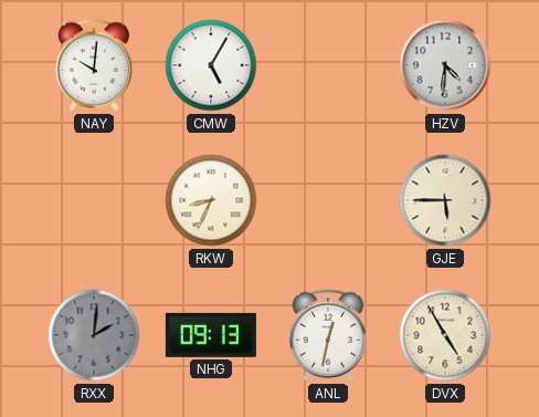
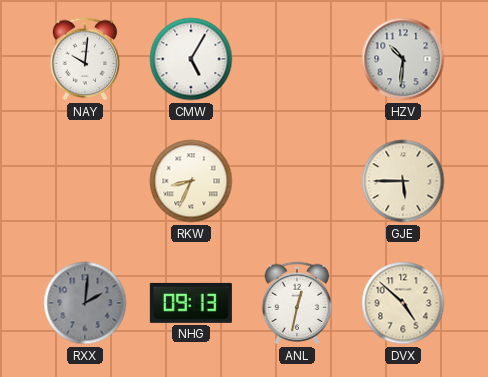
HZV: 4:31 -> 10:31 (403, 59)
DVX: 4:55 -> 4:52 (403, 303)
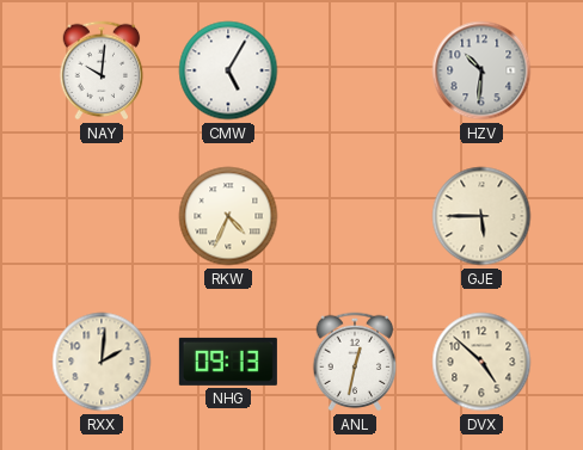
RKW: 8:34 -> 4:34 (228, 216)
RXX dial: grey -> cream (102, 362)
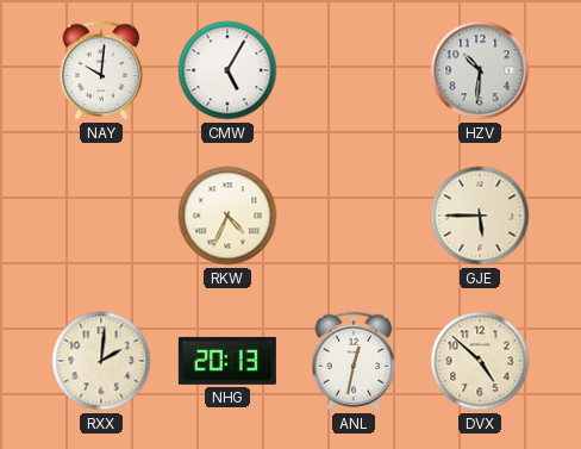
NHG: 09:13 -> 20:13 (227, 361)
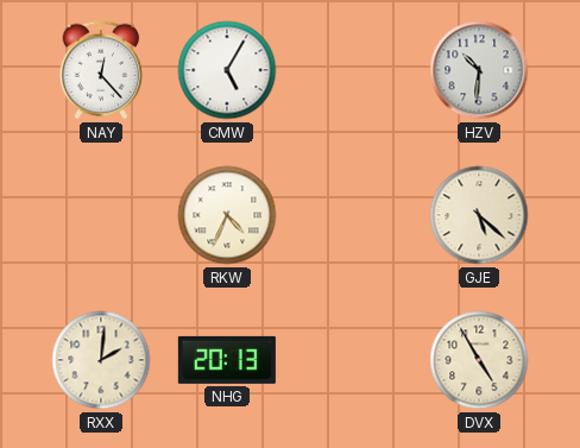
NAY: 10:01 -> 12:23 (101, 70)
GJE: 5:45 -> 5:22 (479, 215)
ANL: 12:32 -> none (354, 361)
DVX: 4:52 -> 4:55 (479, 360)
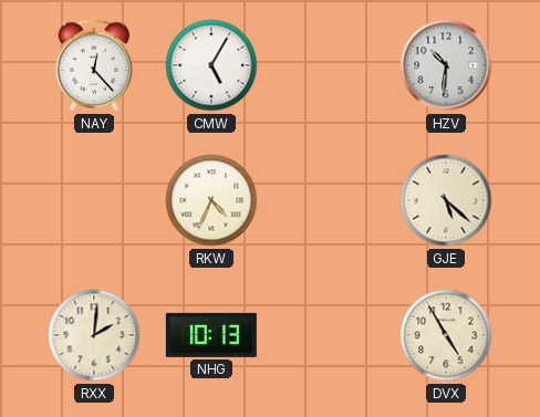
NHG: 20:13 -> 10:13 (211, 335)
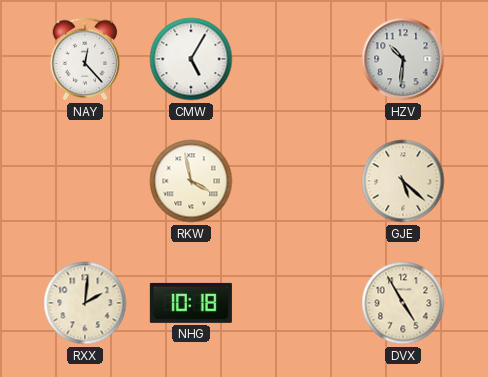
RKW: 4:34 -> 3:58 (191, 181)
NHG: 10:13 -> 10:18 (191, 303)
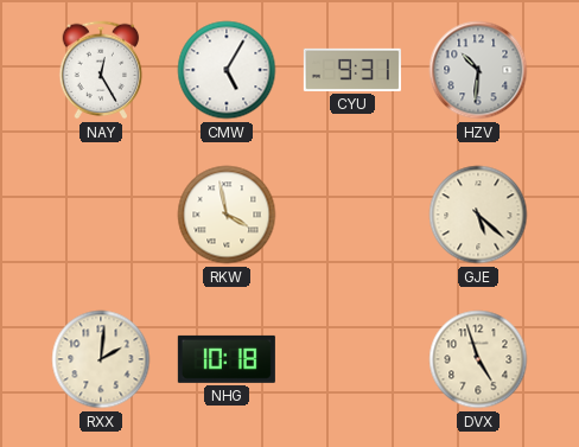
NAY: 12:23 -> 12:25 (101, 70)
CYU: none -> 9:31 (352, 70)
DVX: 4:55 -> 4:57 (478, 359)
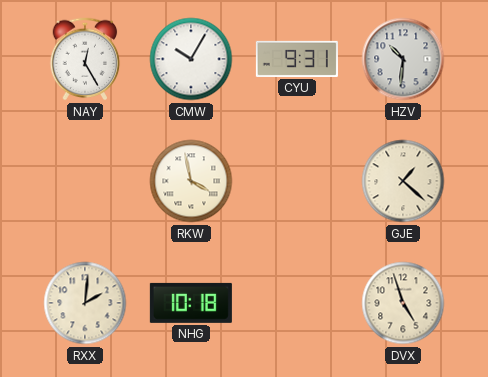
CMW: 5:05 -> 10:05 (191, 59)
GJE: 5:22 -> 1:22 (403, 181)
